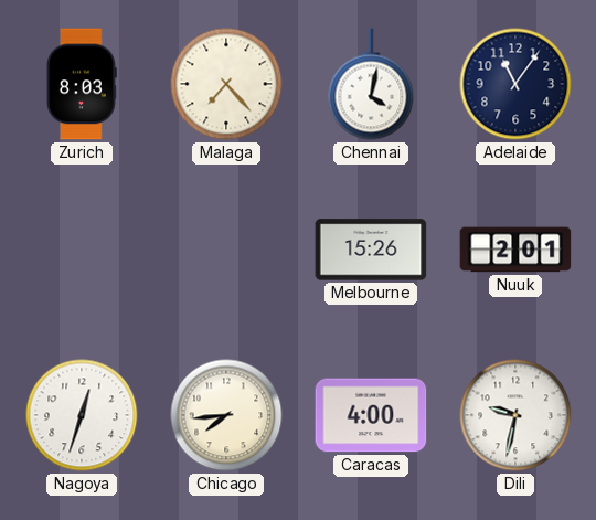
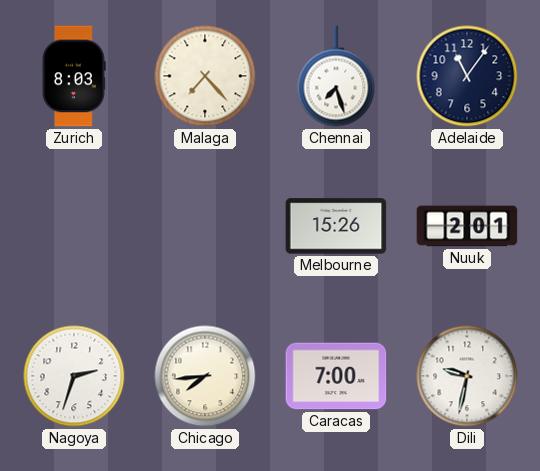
Chennai: 4:02 -> 7:27 (336, 76)
Nagoya: 12:33 -> 2:33 (74, 376)
Caracas: 4:00 -> 7:00 (336, 376)
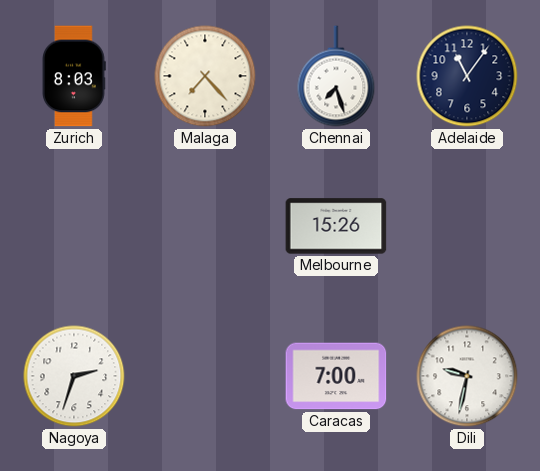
Nuuk: 2:01 -> none (467, 226)
Chicago: 7:44 -> none (205, 376)
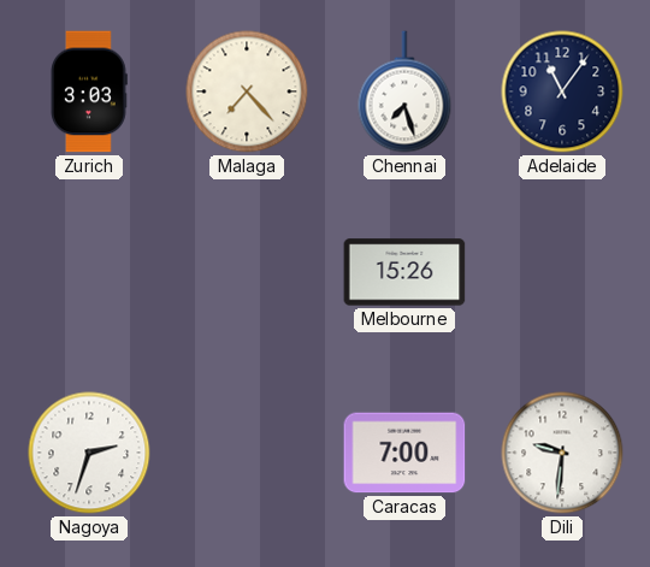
Zurich: 8:03 -> 3:03 (89, 91)
Dili: 9:32 -> 9:31 (562, 453)
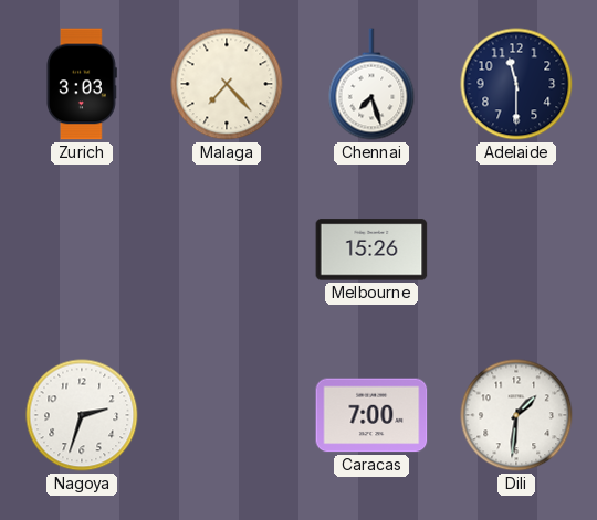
Adelaide: 11:06 -> 11:30 (516, 84)
Dili: 9:31 -> 1:31 (516, 415)
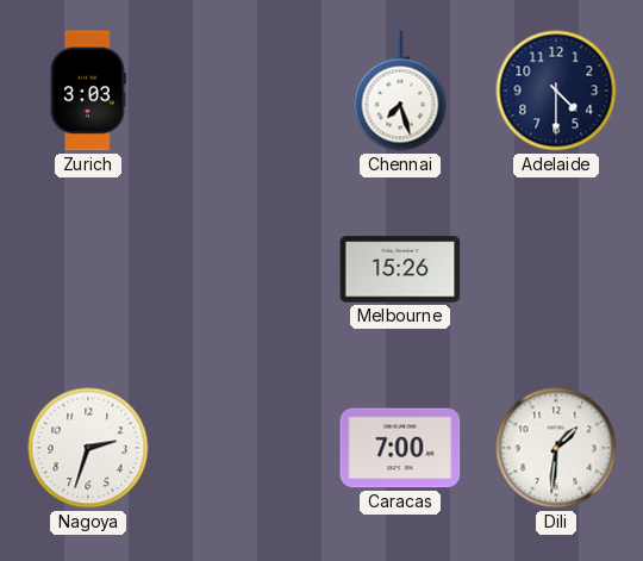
Malaga: 7:23 -> none (227, 84)
Adelaide: 11:30 -> 4:30 (556, 91)
